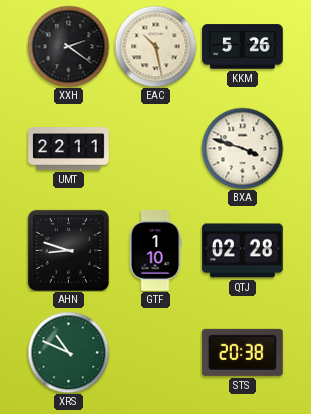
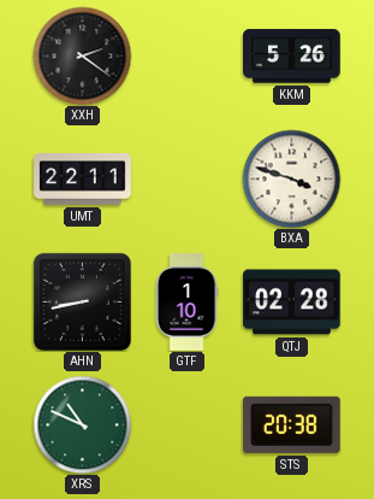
EAC: 10:28 -> none (155, 46)
AHN: 8:48 -> 8:43 (82, 301)
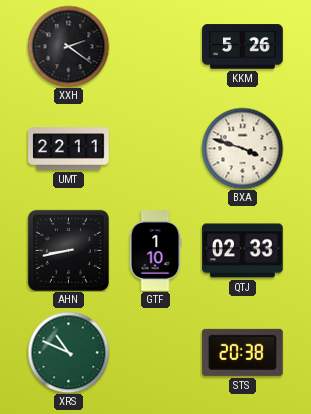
QTJ: 02:28 -> 02:33 (243, 251)
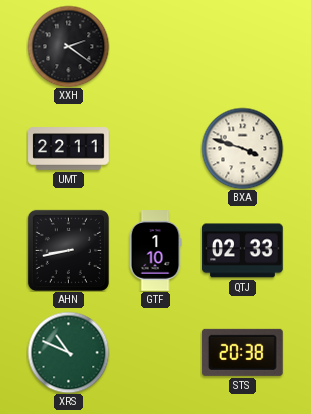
KKM: 5:26 -> none (243, 47)
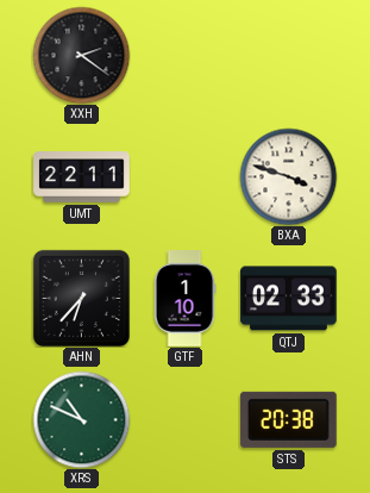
AHN: 8:43 -> 6:37 (81, 298)
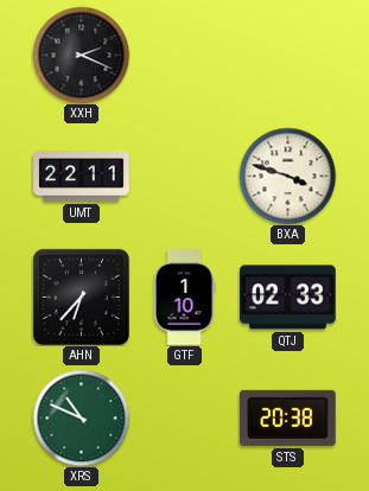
XXH: 2:21 -> 2:19 (81, 55)
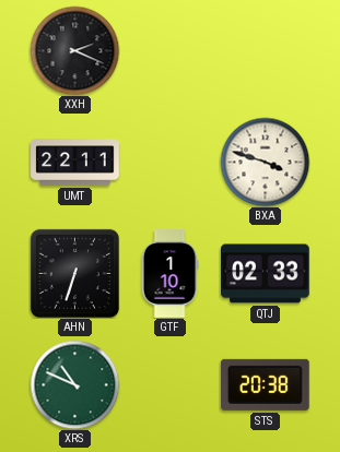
AHN: 6:37 -> 6:33 (74, 273)
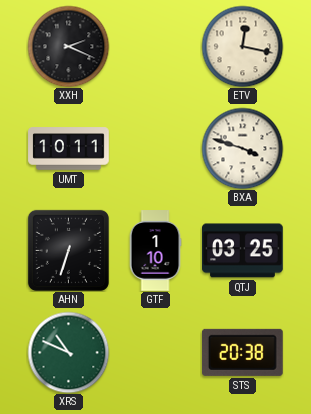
ETV: none -> 12:17 (242, 46)
UMT: 22:11 -> 10:11 (69, 149)
QTJ: 02:33 -> 03:25 (243, 251)
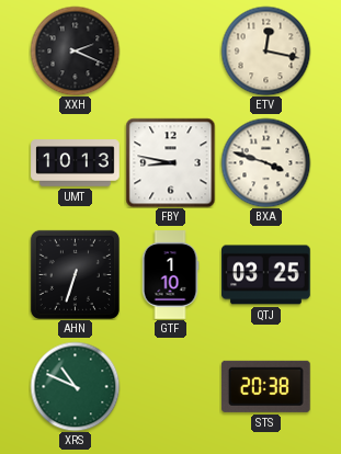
UMT: 10:11 -> 10:13 (76, 163)
FBY: none -> 8:47 (170, 162)
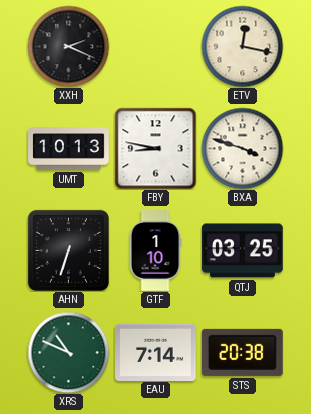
EAU: none -> 7:14 (156, 352)
